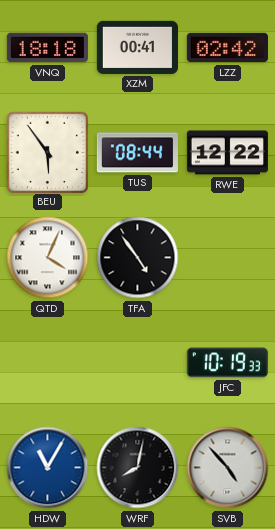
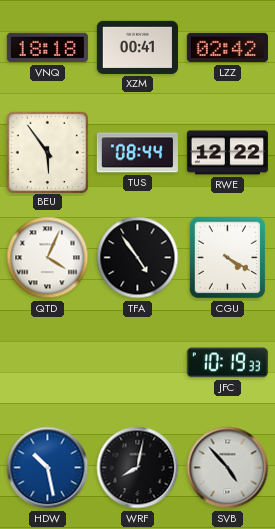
CGU: none -> 4:20 (228, 258)
HDW: 11:05 -> 10:28 (48, 468)
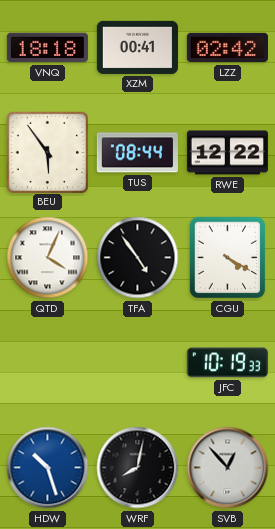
HDW: 10:28 -> 10:27 (48, 468)
SVB: 4:53 -> 12:53 (228, 468)
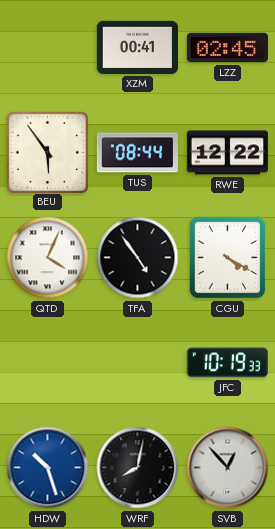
VNQ: 18:18 -> none (47, 48)
LZZ: 02:42 -> 02:45 (227, 48)
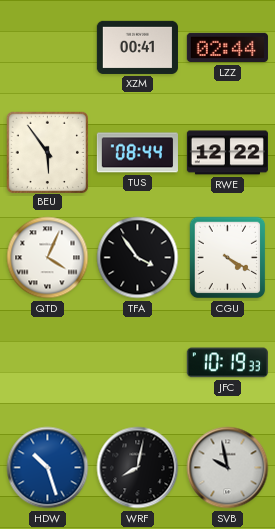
LZZ: 02:45 -> 02:44 (227, 48)
TFA: 4:54 -> 3:54 (138, 258)
SVB: 12:53 -> 9:58 (228, 468)
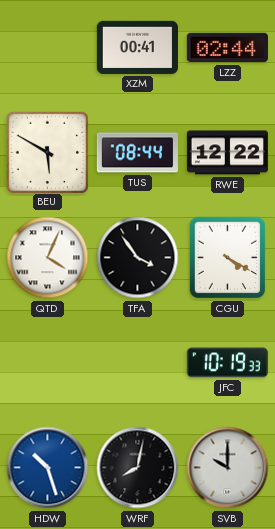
BEU: 5:54 -> 5:50 (47, 152)
SVB: 9:58 -> 10:00 (228, 468)
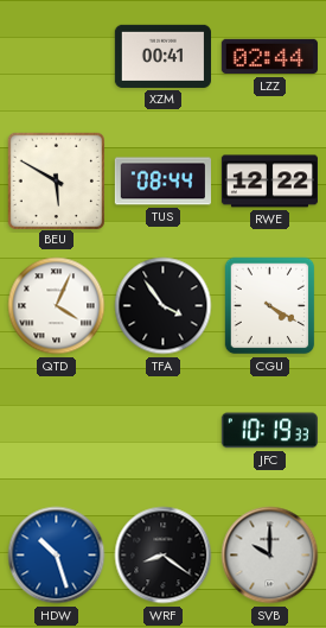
WRF: 8:02 -> 8:21 (164, 556)
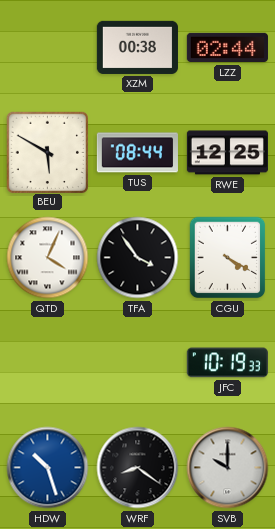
XZM: 00:41 -> 00:38 (137, 47)
RWE: 12:22 -> 12:25 (227, 153)
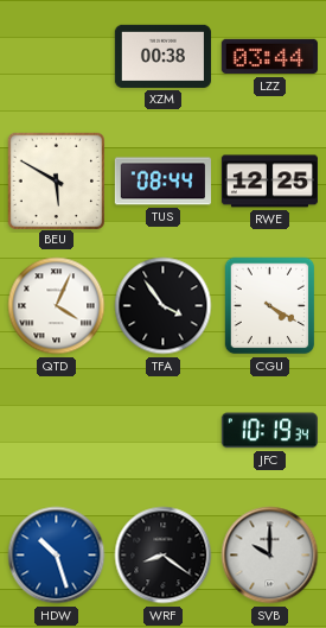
LZZ: 02:44 -> 03:44 (269, 57)
JFC: 10:19:33 -> 10:19:34 (269, 431)
